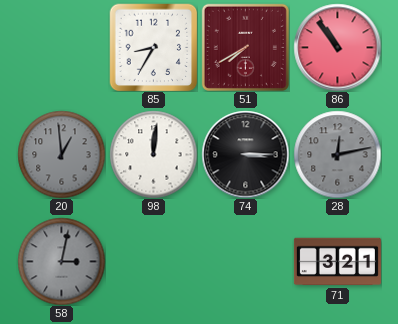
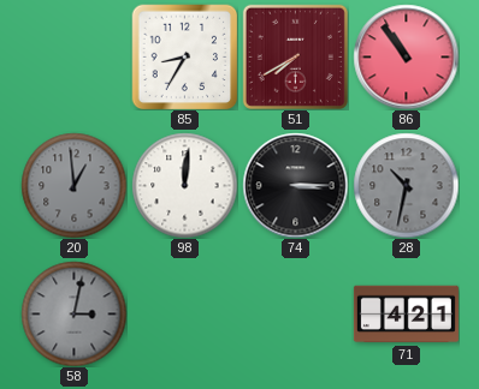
28: 12:13 -> 10:32 (406, 185)
71: 3:21 -> 4:21 (406, 315)
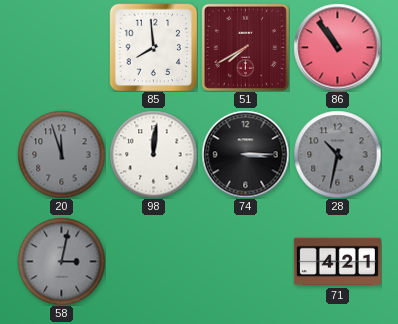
85: 8:35 -> 7:59 (153, 47)
20: 12:59 -> 11:57 (61, 154)
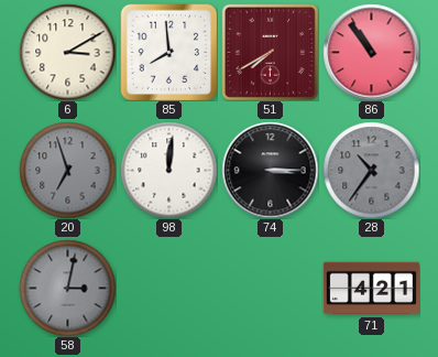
6: none -> 3:10 (67, 52)
20: 11:57 -> 6:57 (67, 170)
28: 10:32 -> 10:36 (371, 170)
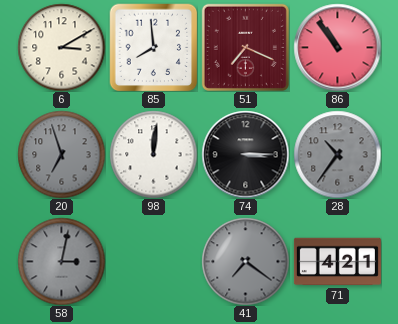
51: 7:40 -> 7:19 (245, 47)
41: none -> 7:21 (245, 261)
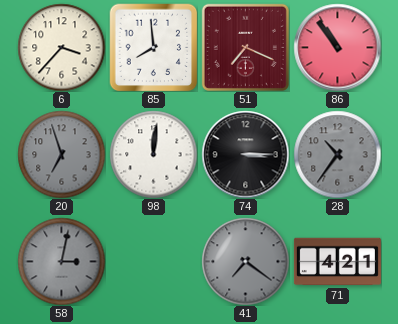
6: 3:10 -> 3:37 (61, 47)
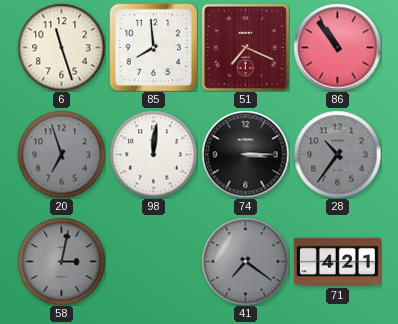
6: 3:37 -> 11:27 (61, 47)
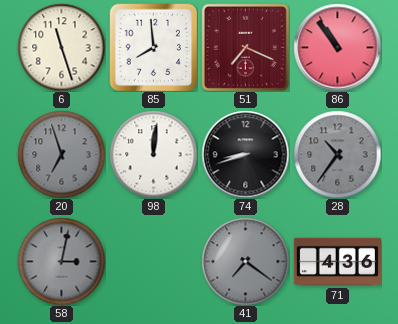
74: 3:15 -> 8:42 (245, 154)
71: 4:21 -> 4:36 (337, 262)
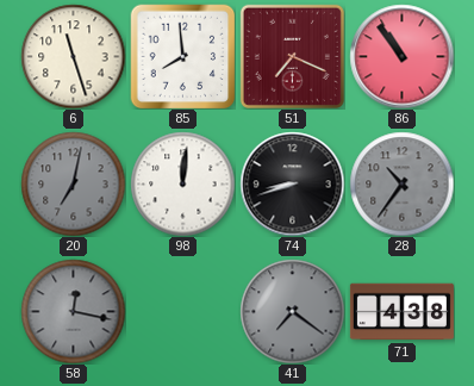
20: 6:57 -> 7:02 (73, 183)
58: 3:02 -> 12:17 (73, 311)
71: 4:36 -> 4:38 (401, 312)
